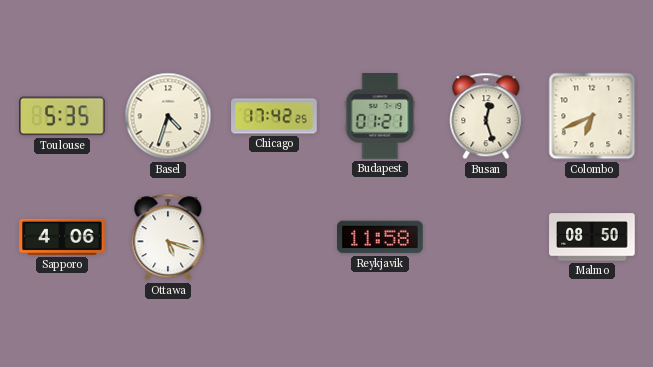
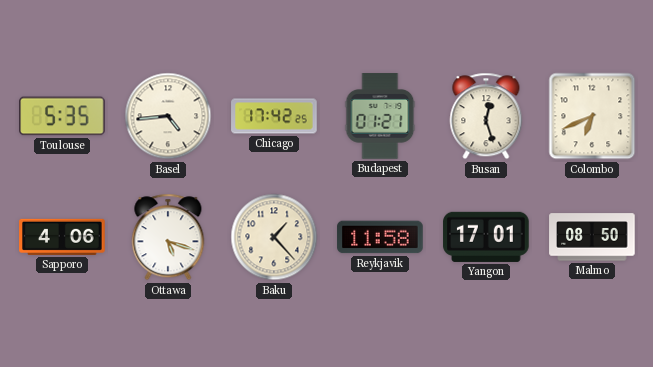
Basel: 4:33 -> 4:44 (168, 116)
Baku: none -> 1:23 (274, 237)
Yangon: none -> 17:01 (486, 237)
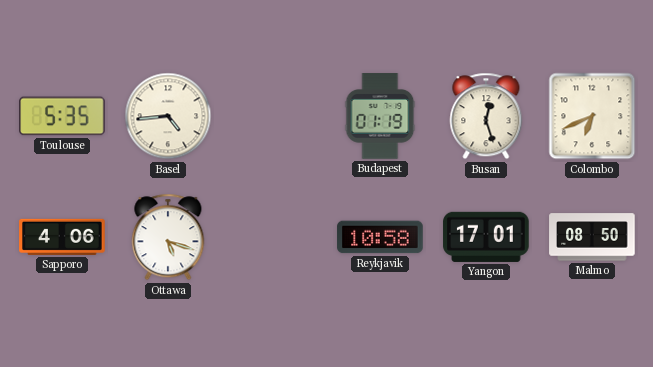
Chicago: 17:42 -> none (274, 116)
Budapest: 01:21 -> 01:19 (380, 116)
Baku: 1:23 -> none (274, 237)
Reykjavik: 11:58 -> 10:58 (380, 237)
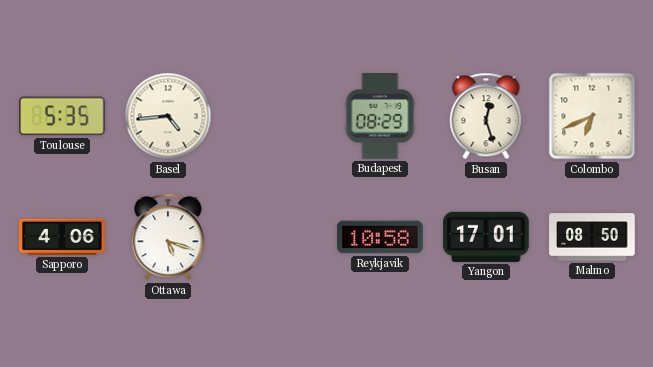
Budapest: 01:19 -> 08:29 (380, 116)
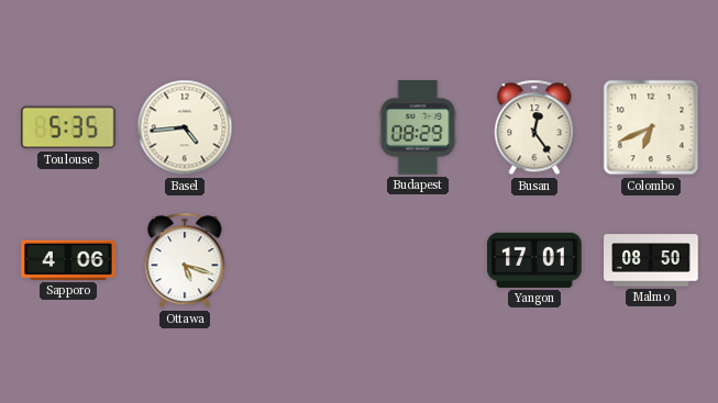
Busan: 12:27 -> 12:24 (534, 127)
Reykjavik: 10:58 -> none (380, 237)
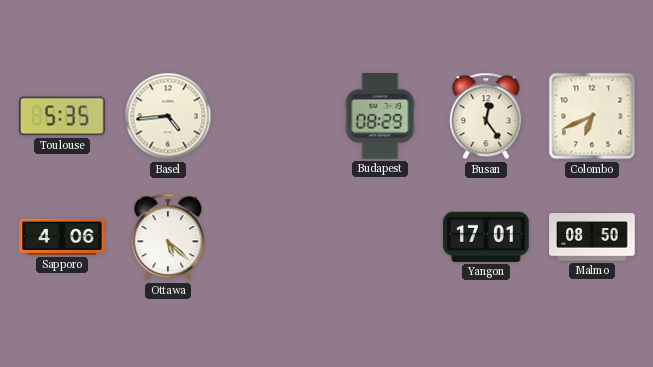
Ottawa: 5:18 -> 5:22 (168, 237)
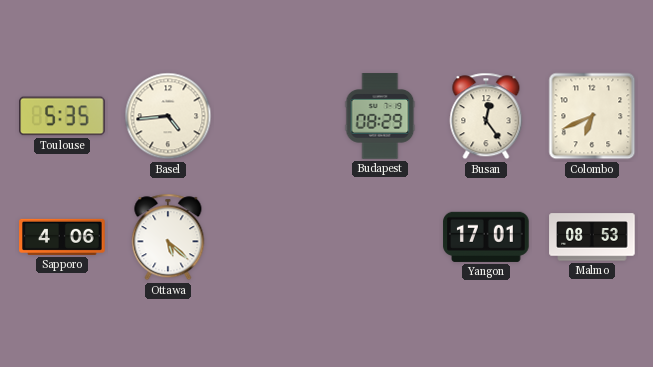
Malmo: 08:50 -> 08:53 (592, 237)
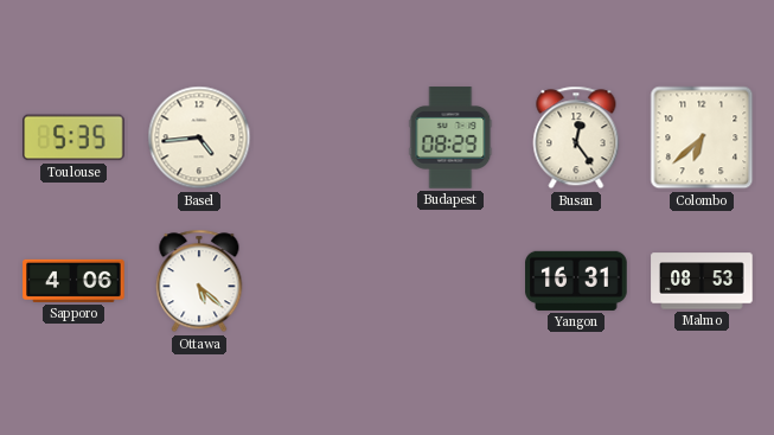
Colombo: 6:41 -> 6:38 (702, 137)
Yangon: 17:01 -> 16:31 (576, 281)
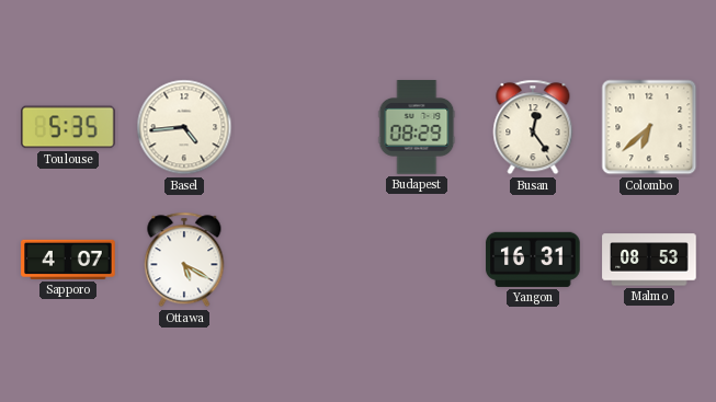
Sapporo: 4:06 -> 4:07 (68, 260)
Ottawa: 5:22 -> 5:20 (184, 260)
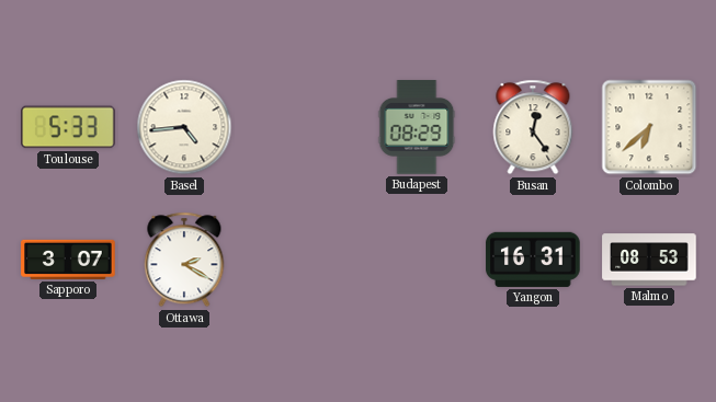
Toulouse: 5:35 -> 5:33 (68, 127)
Sapporo: 4:07 -> 3:07 (68, 260)
Ottawa: 5:20 -> 2:20 (184, 260)
